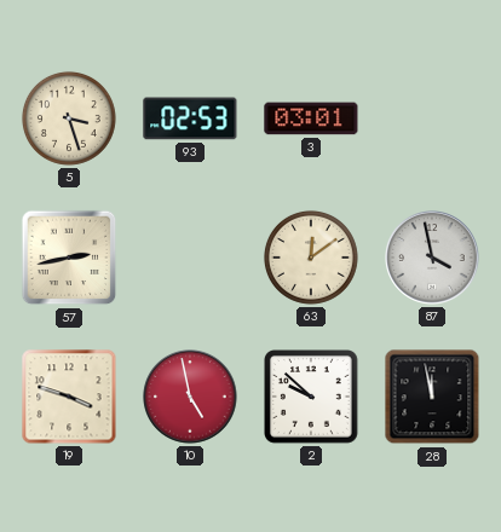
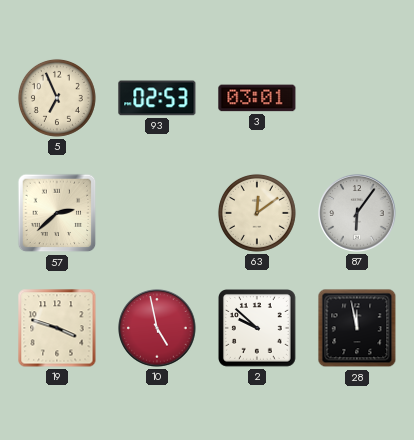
5: 3:27 -> 6:56 (57, 98)
57: 2:43 -> 2:38 (57, 213)
87: 3:58 -> 6:06 (357, 213)
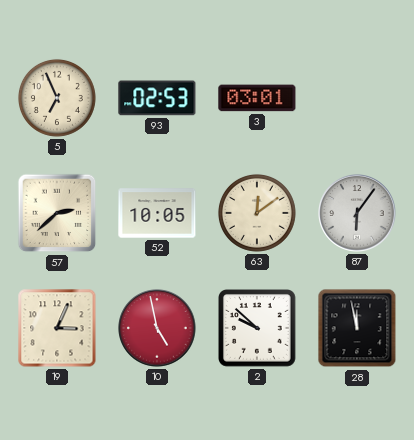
52: none -> 10:05 (157, 213)
19: 3:48 -> 3:04 (57, 328)
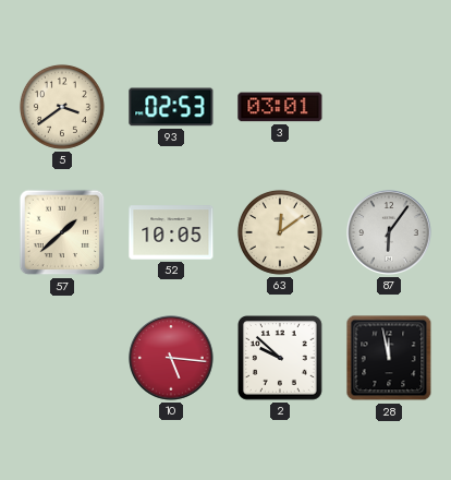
5: 6:56 -> 3:39 (62, 107)
57: 2:38 -> 1:38 (62, 232)
19: 3:04 -> none (57, 328)
10: 4:58 -> 5:16 (171, 358)
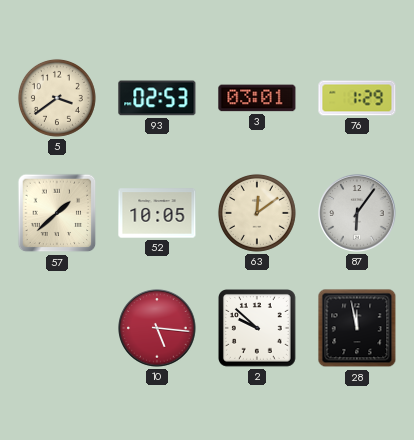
76: none -> 1:29 (357, 98)
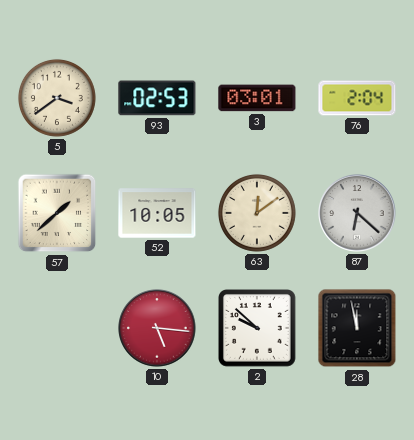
76: 1:29 -> 2:04 (357, 98)
87: 6:06 -> 6:22 (357, 213)
